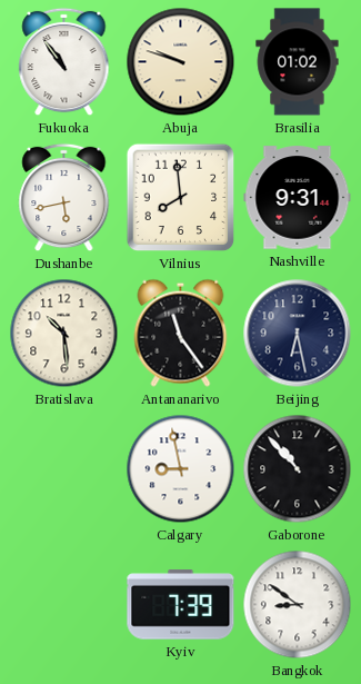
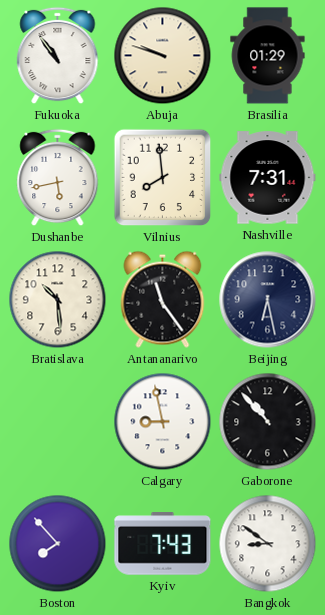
Brasilia: 01:02 -> 01:29 (268, 56)
Nashville: 9:31 -> 7:31 (268, 178)
Boston: none -> 7:53 (58, 544)
Kyiv: 7:39 -> 7:43 (163, 544)
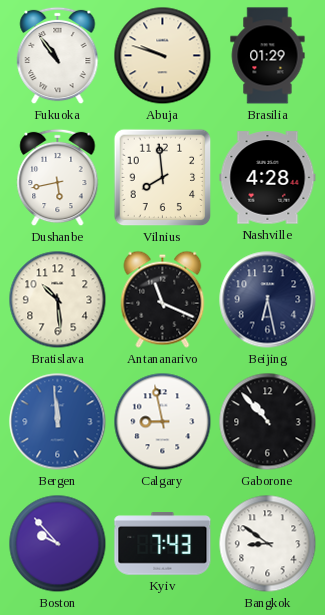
Nashville: 7:31 -> 4:28 (268, 178)
Antananarivo: 11:24 -> 11:19 (163, 299)
Bergen: none -> 11:59 (58, 422)
Boston: 7:53 -> 9:53 (58, 544)
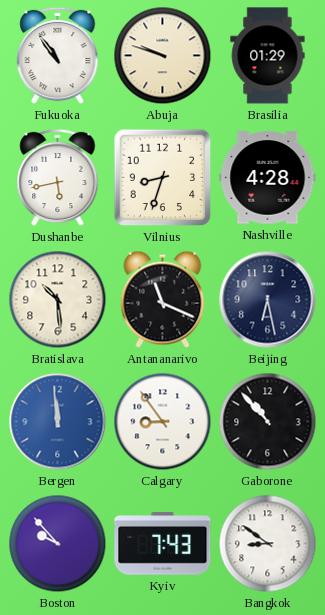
Vilnius: 7:59 -> 8:33 (163, 178)
Calgary: 8:58 -> 8:54 (163, 422)
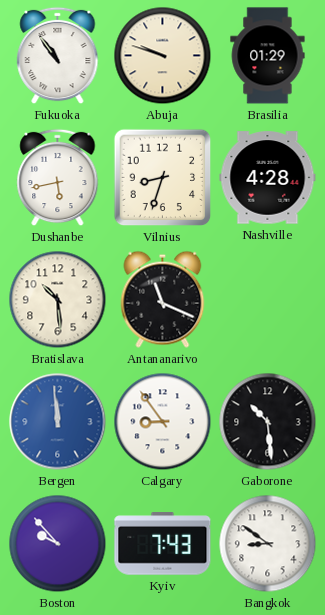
Beijing: 6:28 -> none (268, 300)
Gaborone: 10:53 -> 10:29 (268, 422)
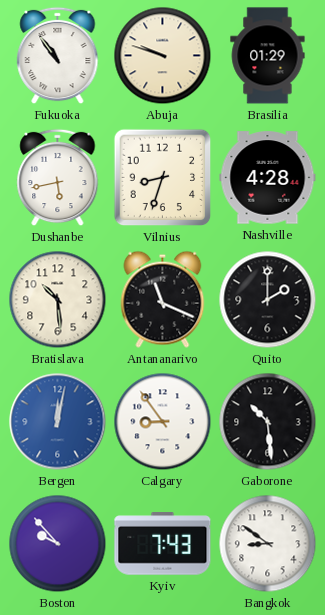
Quito: none -> 2:00 (268, 300)
Bergen: 11:59 -> 12:02 (58, 422)
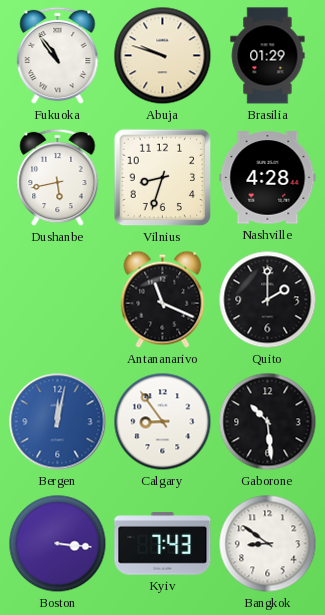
Bratislava: 10:29 -> none (58, 300)
Boston: 9:53 -> 3:16 (58, 544)
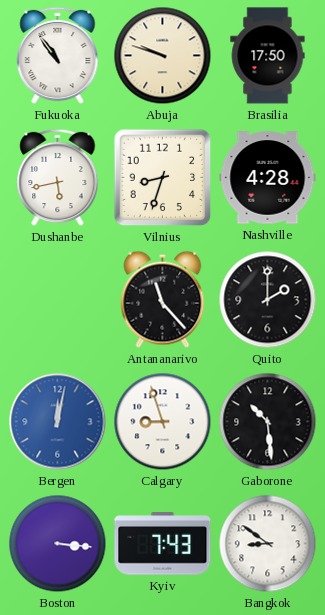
Brasilia: 01:29 -> 17:50 (268, 56)
Antananarivo: 11:19 -> 11:23 (163, 299)
Calgary: 8:54 -> 8:57 (163, 422)
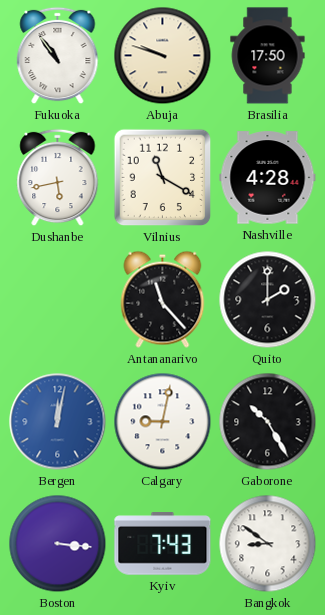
Vilnius: 8:33 -> 11:20 (163, 178)
Calgary: 8:57 -> 9:02 (163, 422)
Gaborone: 10:29 -> 10:25 (268, 422)
